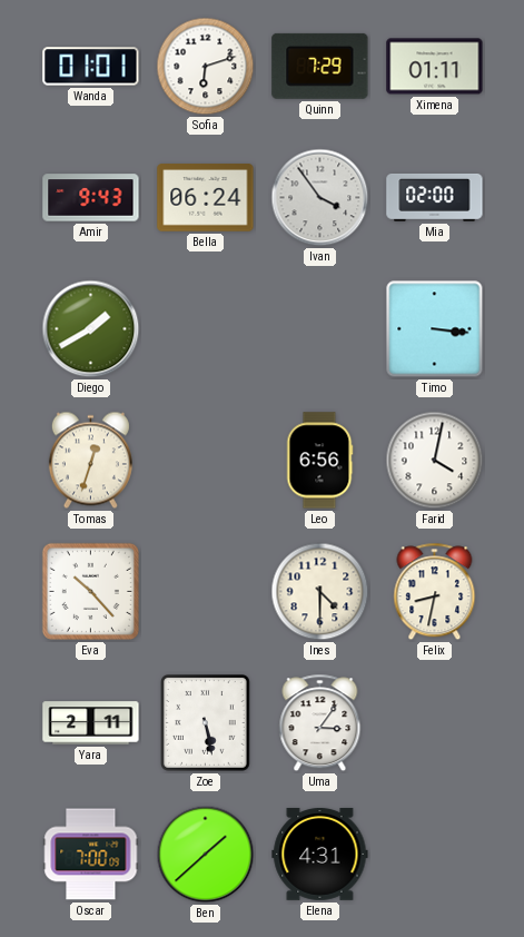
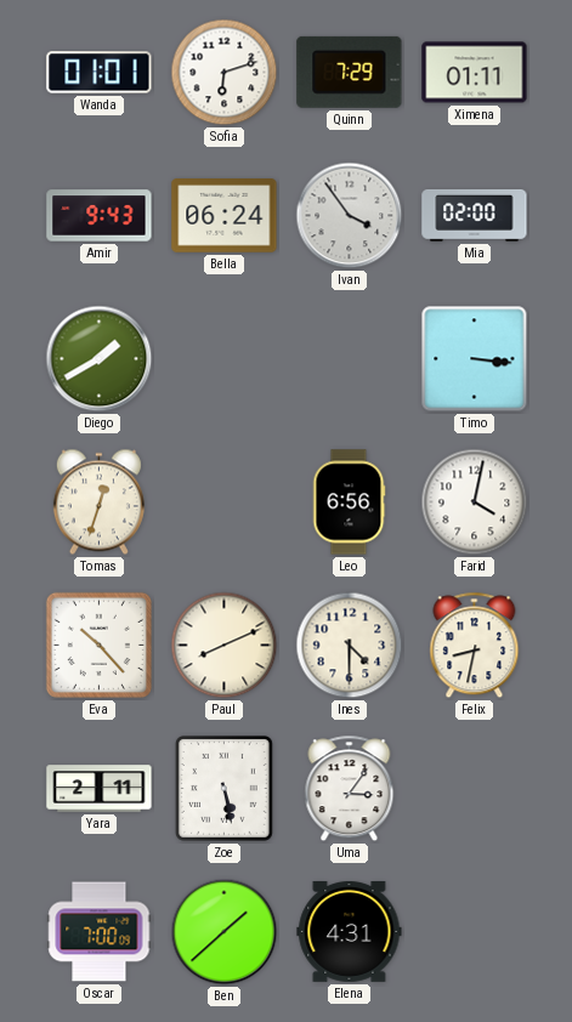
Paul: none -> 8:11 (225, 646)
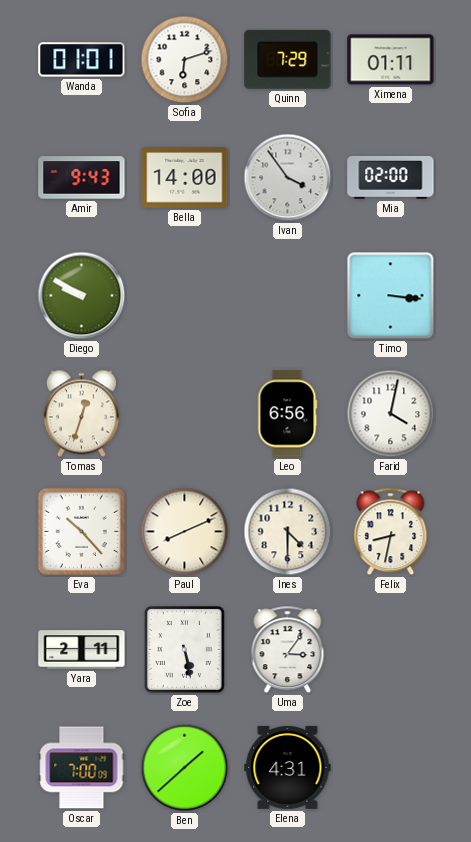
Bella: 06:24 -> 14:00 (185, 178)
Diego: 1:40 -> 9:50 (82, 296)
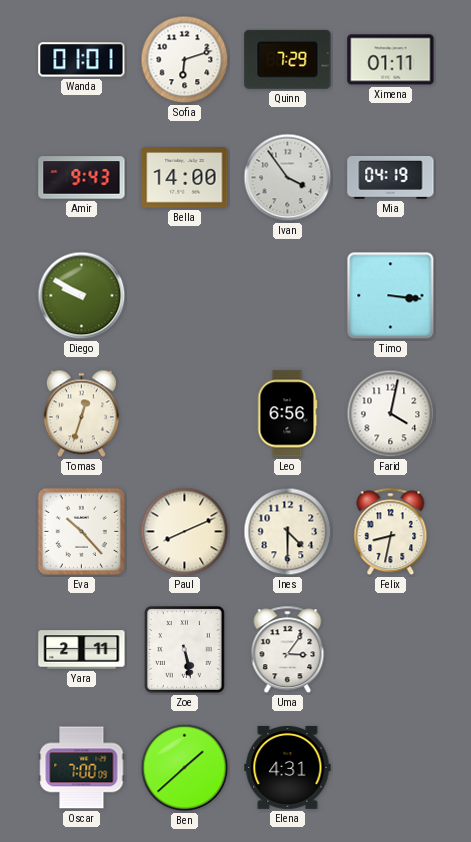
Mia: 02:00 -> 04:19 (391, 177)
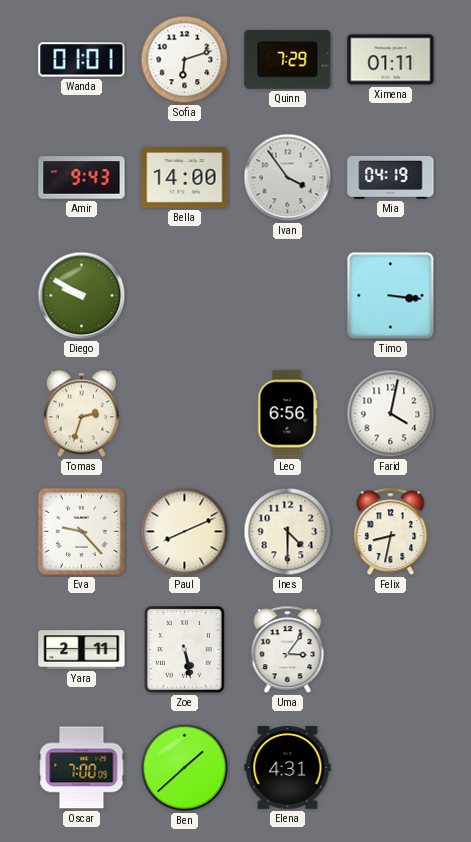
Tomas: 12:33 -> 2:33 (81, 414)
Eva: 10:23 -> 9:23 (81, 531)
